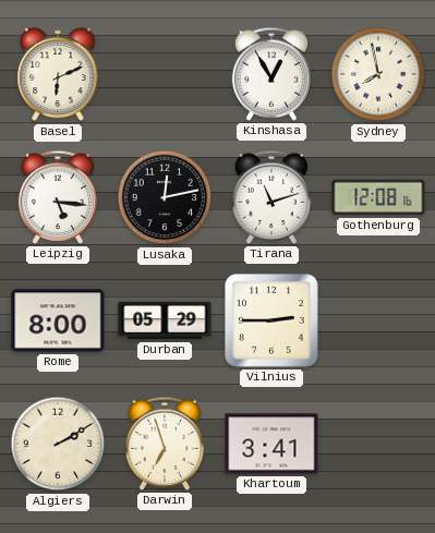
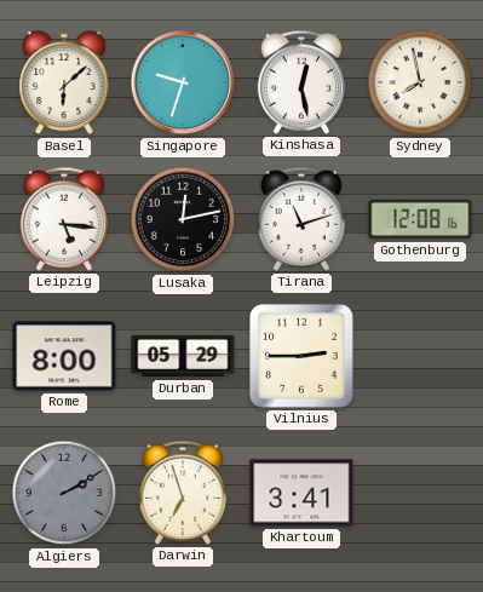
Basel: 6:11 -> 6:08 (64, 82)
Singapore: none -> 9:33 (183, 82)
Kinshasa: 12:55 -> 12:28 (301, 82)
Algiers dial: cream -> grey (64, 493)
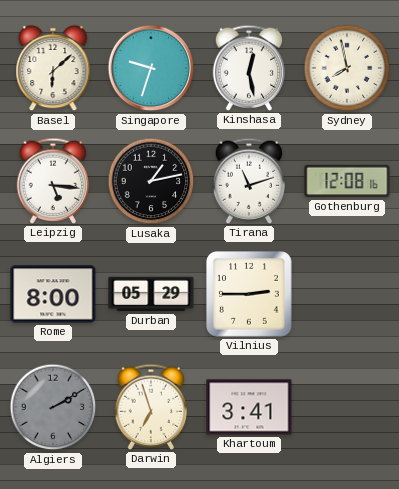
Lusaka: 12:13 -> 1:13 (151, 181)
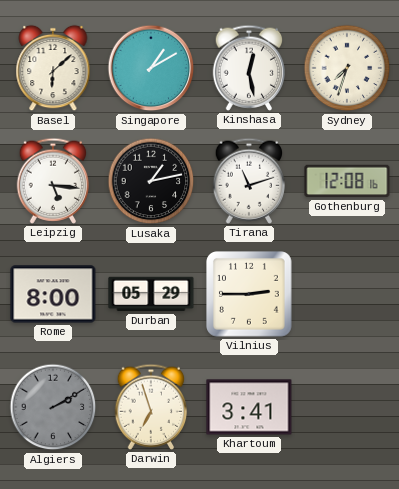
Singapore: 9:33 -> 1:10 (151, 68)
Sydney: 7:58 -> 7:33 (347, 68)
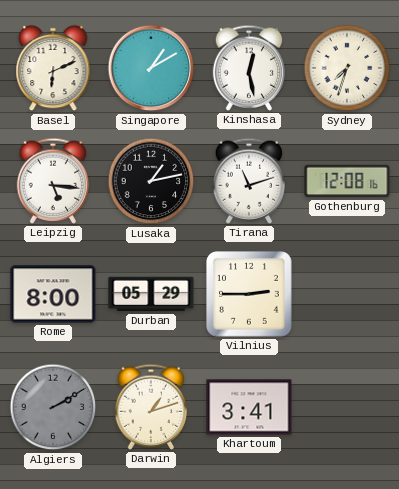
Basel: 6:08 -> 6:11 (53, 68)
Darwin: 6:57 -> 1:12 (151, 407)
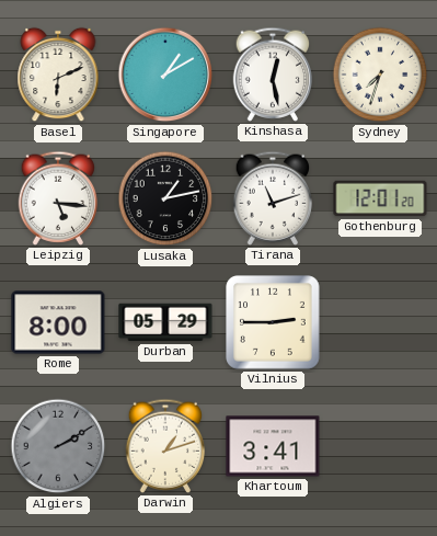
Gothenburg: 12:08 -> 12:01 (380, 198)
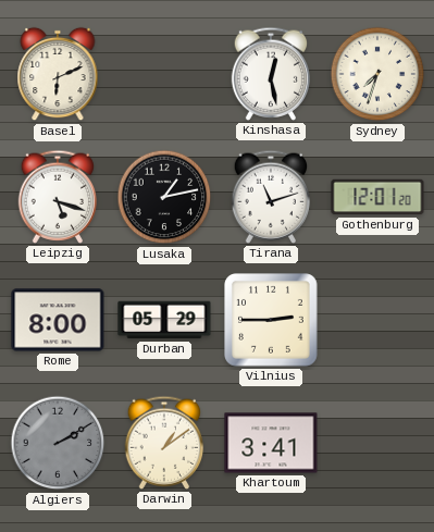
Singapore: 1:10 -> none (165, 75)
Leipzig: 5:16 -> 5:18 (58, 197)
Darwin: 1:12 -> 1:09 (164, 443)
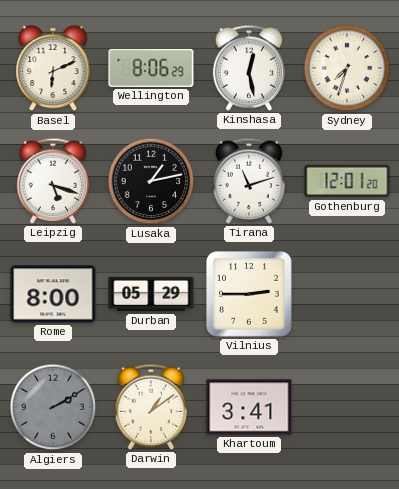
Wellington: none -> 8:06 (151, 68)
